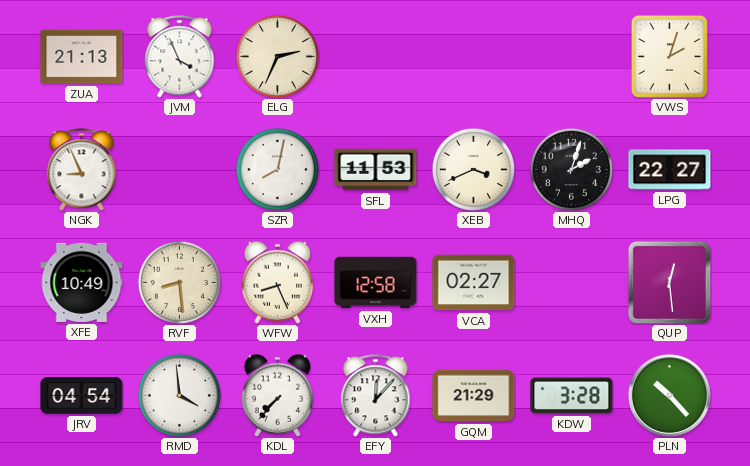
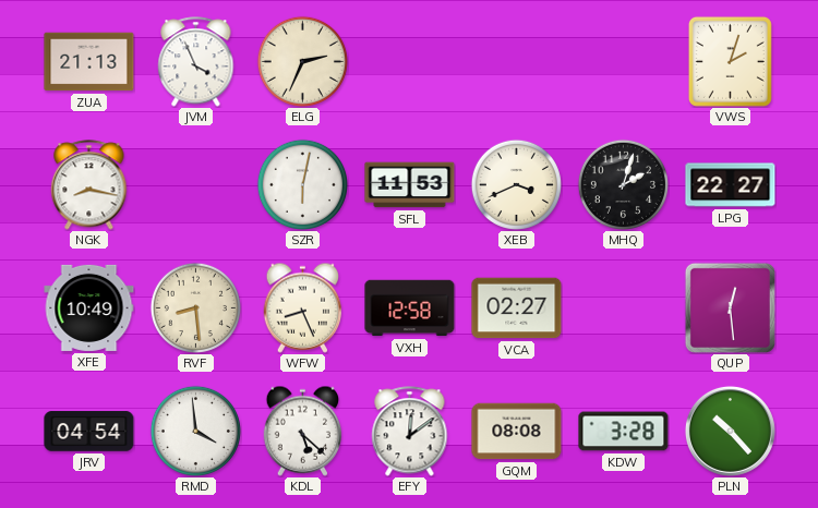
NGK: 8:56 -> 8:17 (89, 185)
SZR: 8:02 -> 6:02 (302, 184)
KDL: 7:37 -> 5:22 (303, 431)
EFY: 12:07 -> 12:09 (410, 432)
GQM: 21:29 -> 08:08 (517, 432)
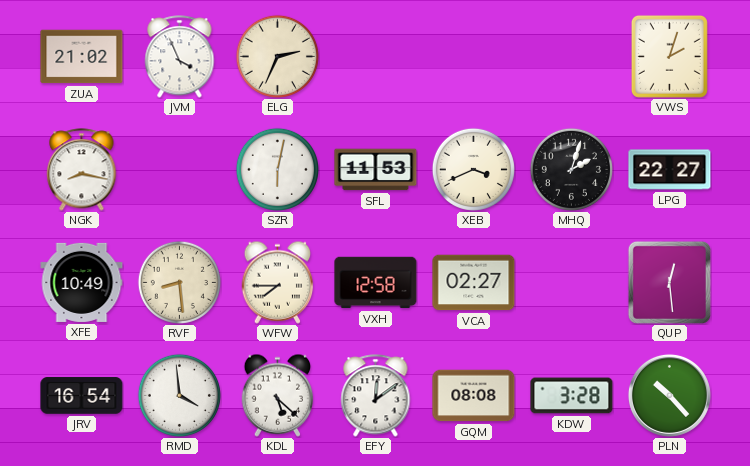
ZUA: 21:13 -> 21:02 (82, 57)
WFW: 8:26 -> 7:45 (278, 282)
JRV: 04:54 -> 16:54 (82, 396)
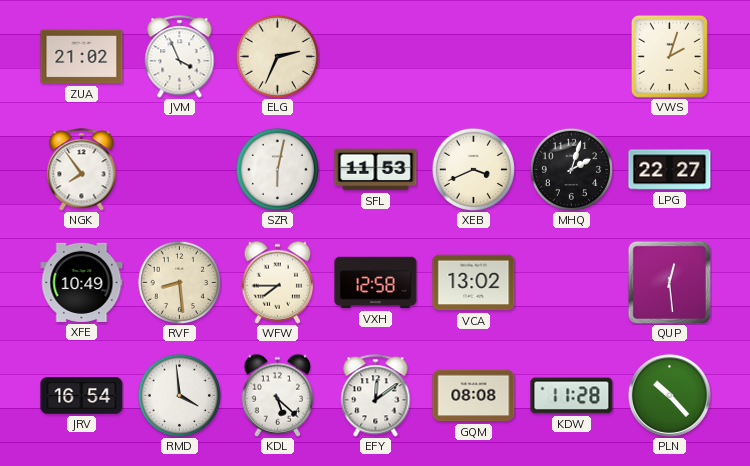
NGK: 8:17 -> 7:54 (82, 170)
VCA: 02:27 -> 13:02 (474, 283)
KDW: 3:28 -> 11:28 (572, 396)
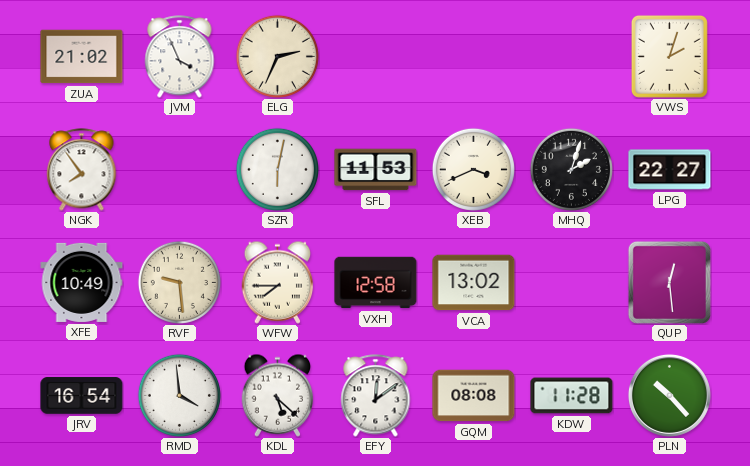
RVF: 8:29 -> 9:29 (179, 282)
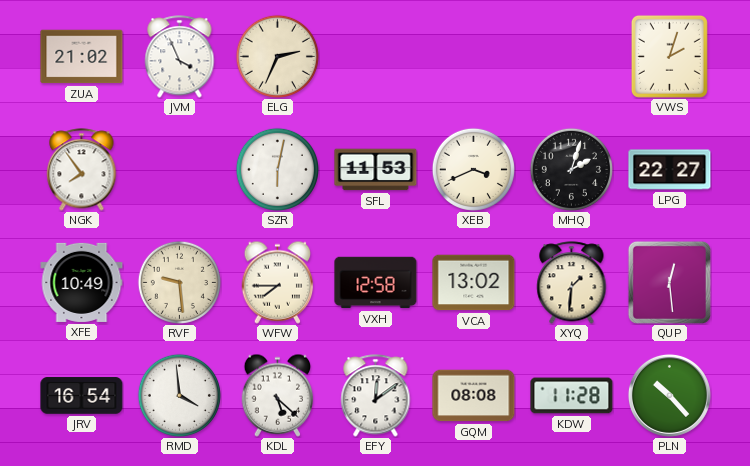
XYQ: none -> 1:31 (572, 283)
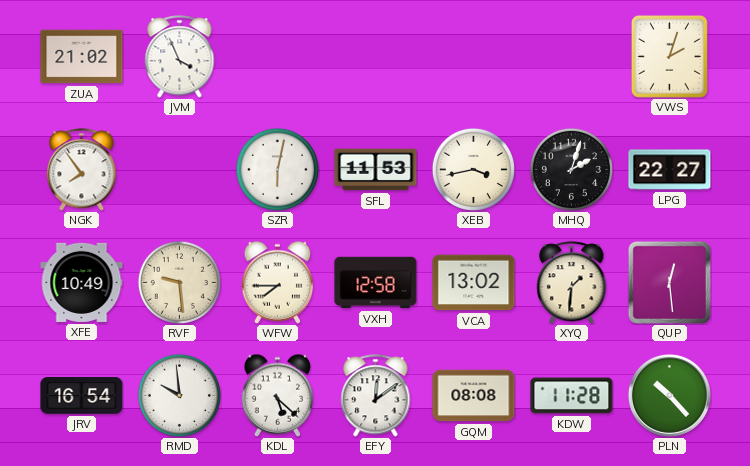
ELG: 2:34 -> none (277, 56)
XEB: 3:41 -> 3:43 (473, 169)
RMD: 3:59 -> 9:59 (179, 395)
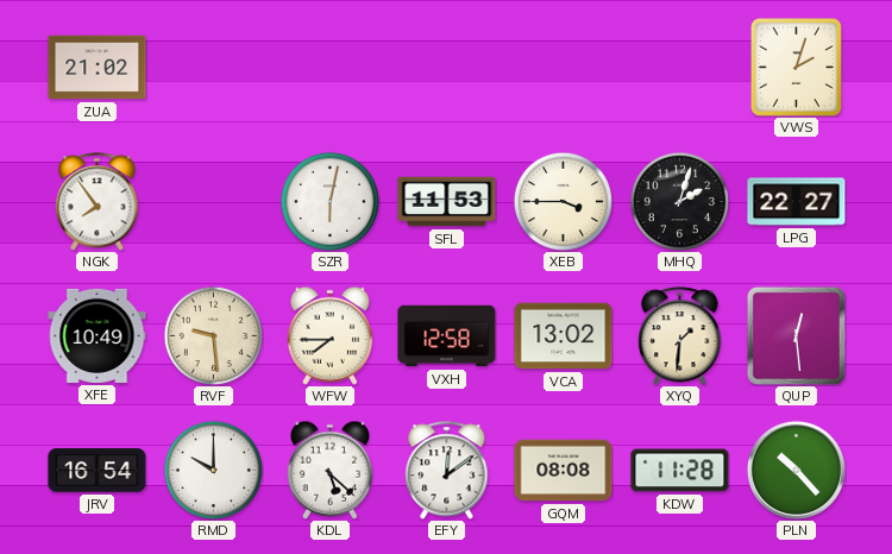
JVM: 3:56 -> none (180, 57)
XEB: 3:43 -> 3:45 (563, 201)
RMD: 9:59 -> 10:00 (213, 470)
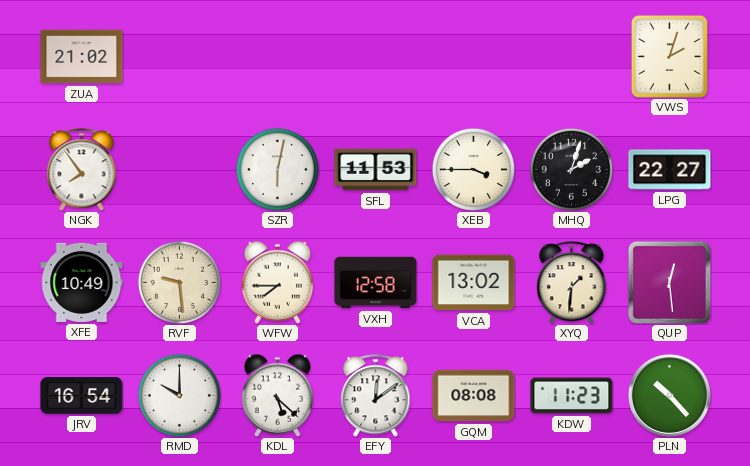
KDW: 11:28 -> 11:23 (572, 396)
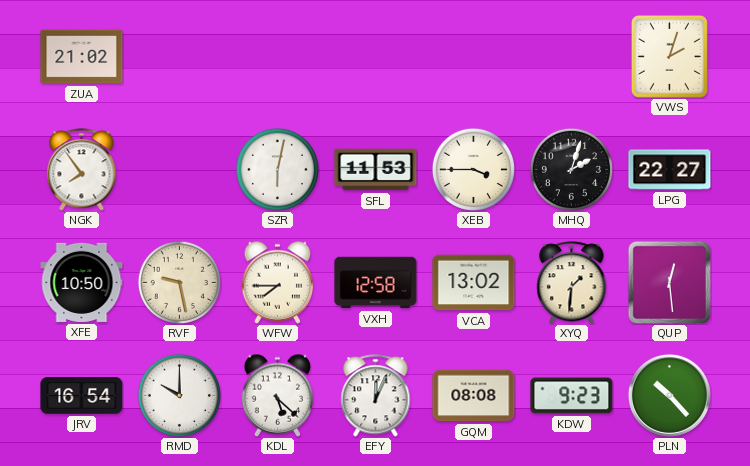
XFE: 10:49 -> 10:50 (82, 282)
RVF: 9:29 -> 9:28 (179, 282)
EFY: 12:09 -> 12:04 (376, 396)
KDW: 11:23 -> 9:23 (572, 396)
